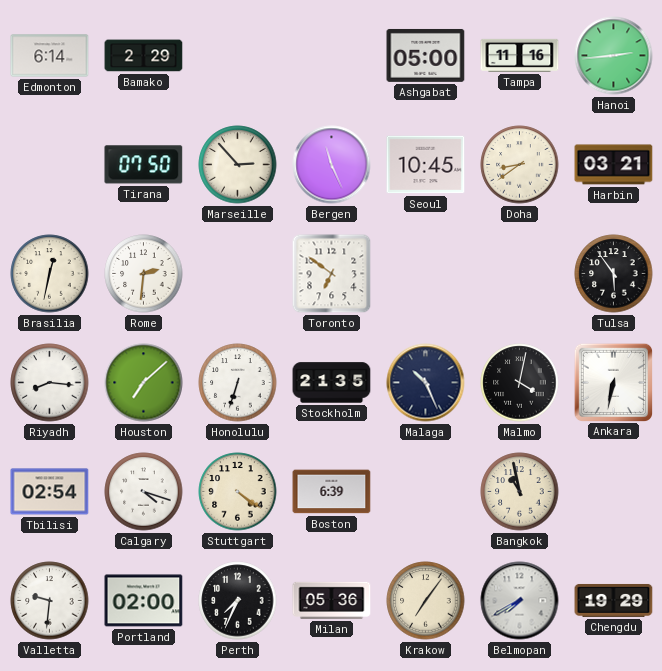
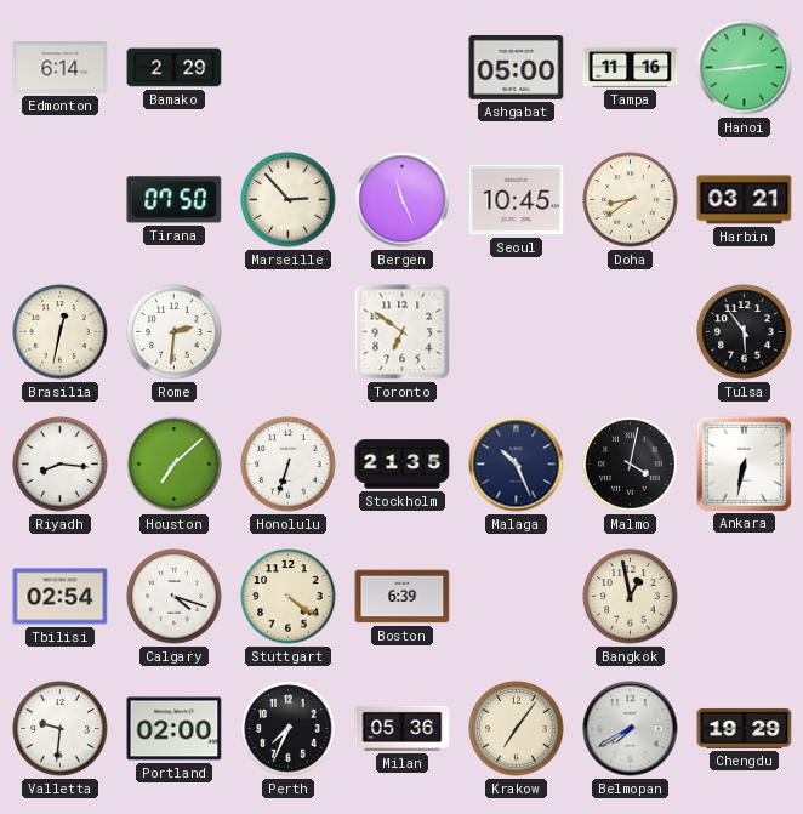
Bangkok: 10:58 -> 12:58 (631, 597)
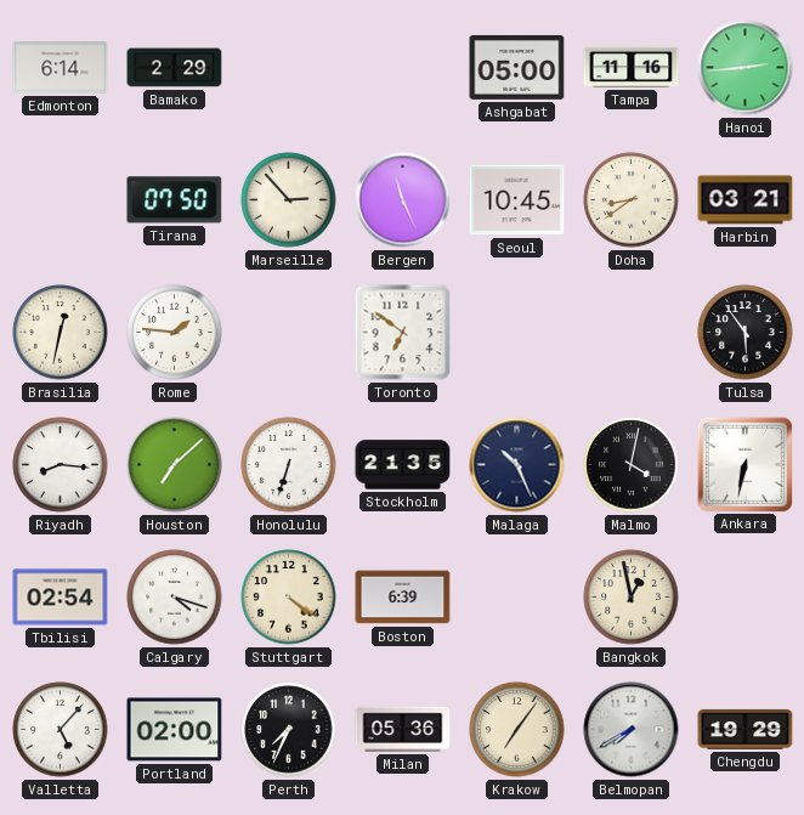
Rome: 2:31 -> 1:46 (175, 333)
Valletta: 9:31 -> 5:07 (61, 730)
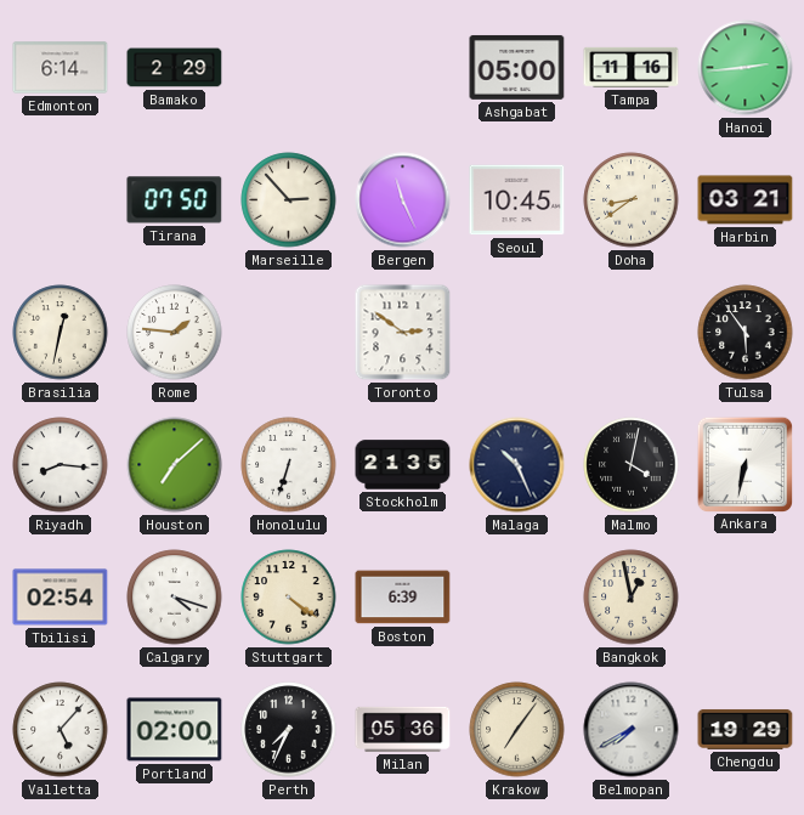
Toronto: 6:51 -> 2:51 (403, 333)
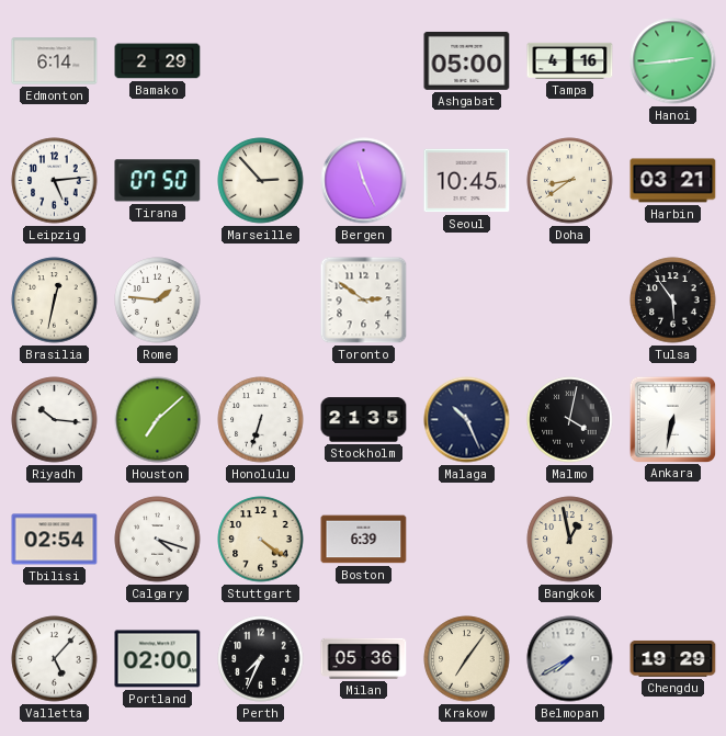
Tampa: 11:16 -> 4:16 (570, 60)
Leipzig: none -> 5:14 (55, 181)
Riyadh: 8:16 -> 10:16 (55, 420)
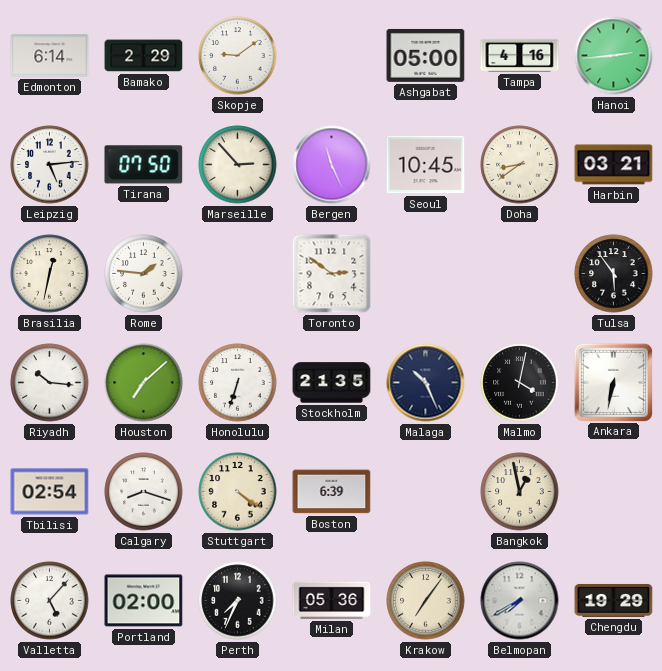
Skopje: none -> 9:09 (238, 56)
Calgary: 4:18 -> 8:18 (144, 492)
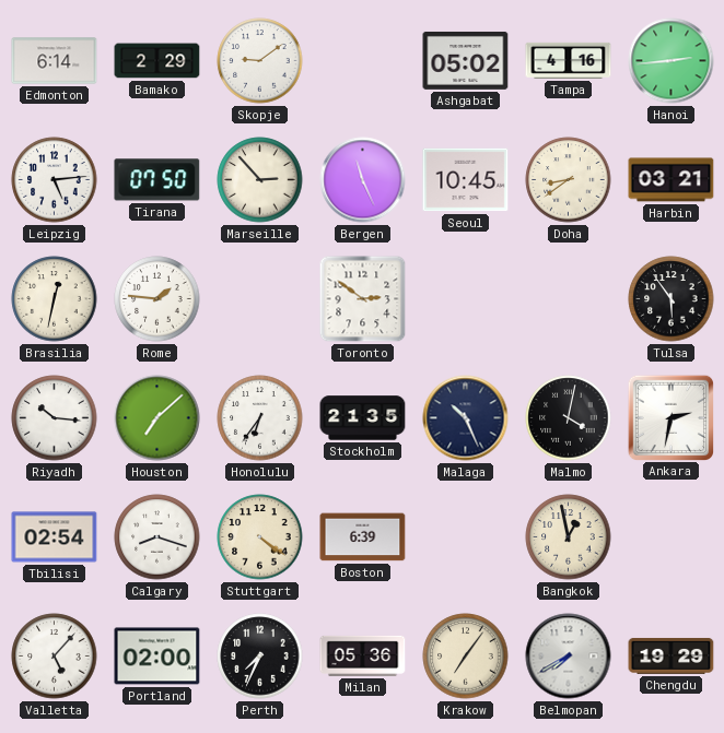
Ashgabat: 05:00 -> 05:02 (466, 60)
Honolulu: 6:33 -> 6:36 (260, 418)
Ankara: 6:32 -> 2:32 (670, 417)
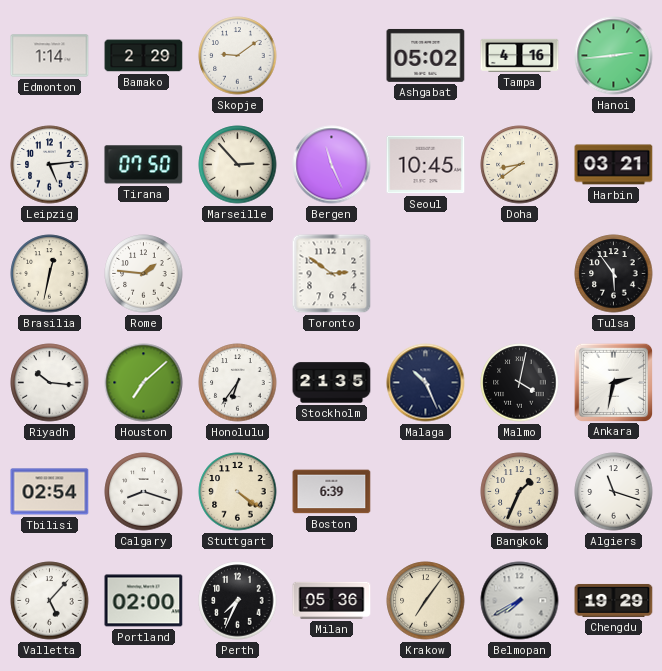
Edmonton: 6:14 -> 1:14 (50, 56)
Bangkok: 12:58 -> 1:34 (520, 492)
Algiers: none -> 11:18 (614, 492)
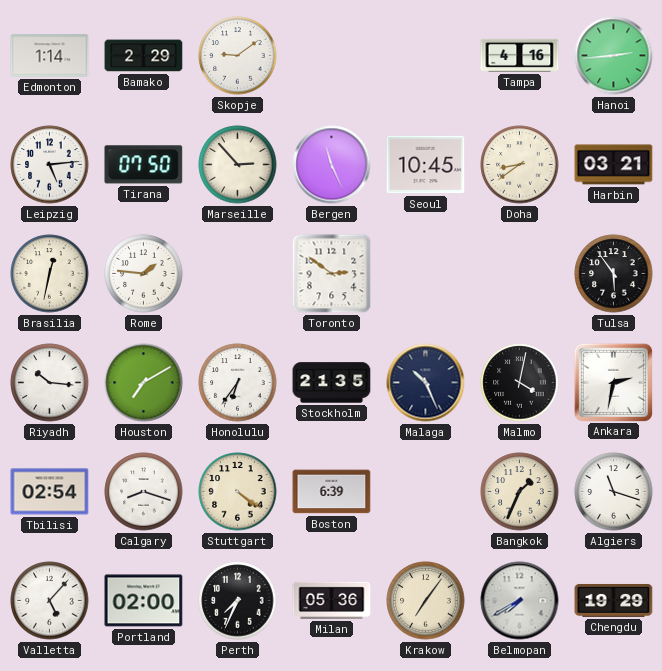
Ashgabat: 05:02 -> none (426, 55)
Houston: 7:08 -> 7:10 (144, 383)
